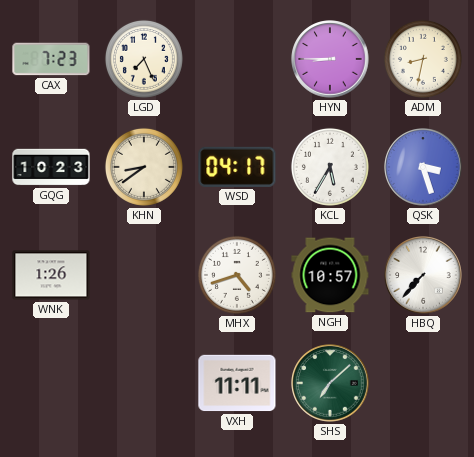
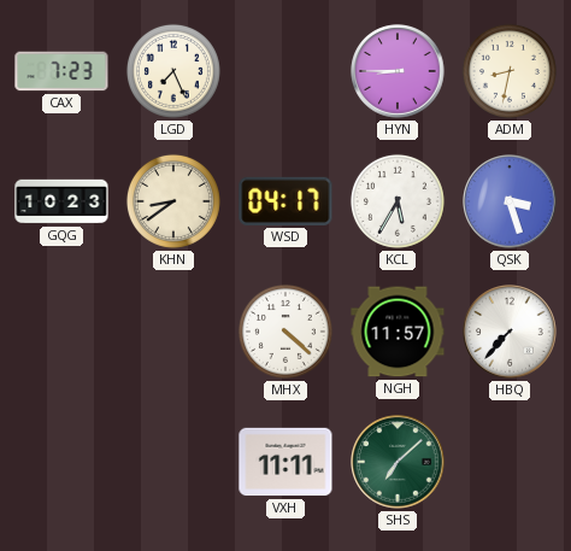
WNK: 1:26 -> none (51, 275)
MHX: 4:42 -> 4:22 (285, 332)
NGH: 10:57 -> 11:57 (398, 332)
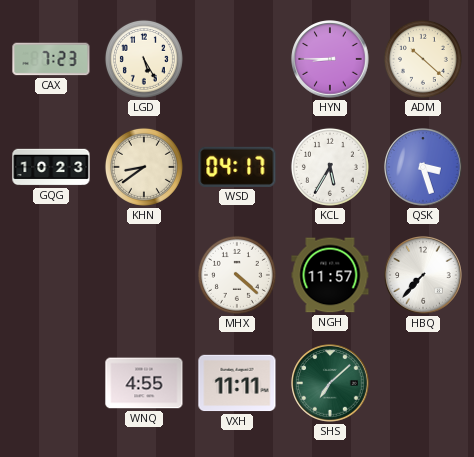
LGD: 7:26 -> 5:25 (144, 59)
ADM: 8:32 -> 10:22 (423, 59)
WNQ: none -> 4:55 (144, 383)
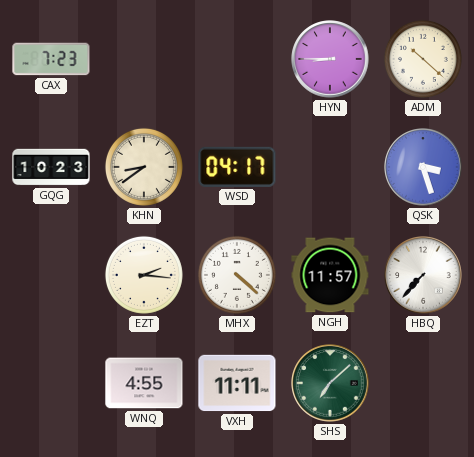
LGD: 5:25 -> none (144, 59)
KCL: 5:35 -> none (330, 167)
EZT: none -> 2:16 (144, 275)
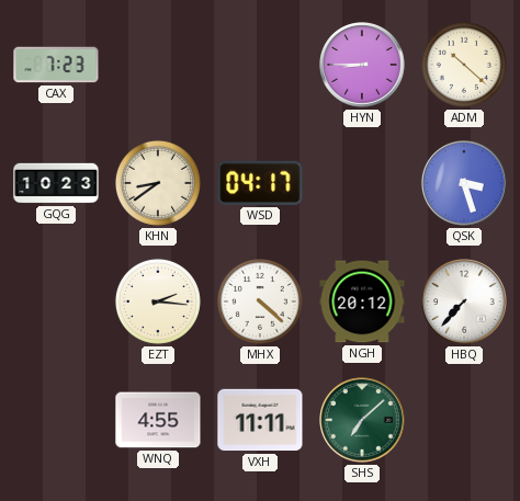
NGH: 11:57 -> 20:12 (362, 301)
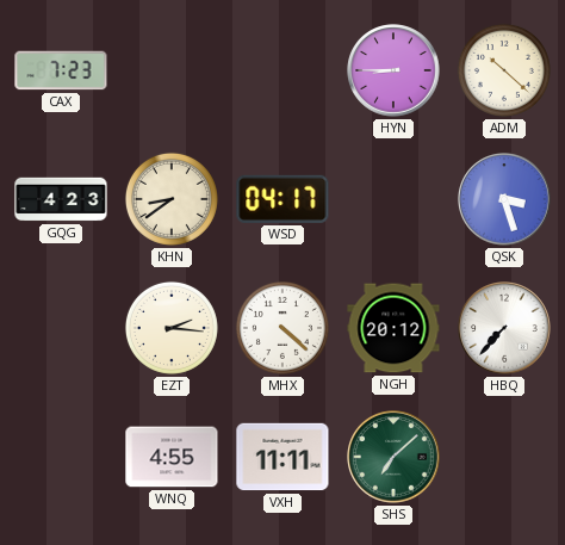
GQG: 10:23 -> 4:23 (61, 199)
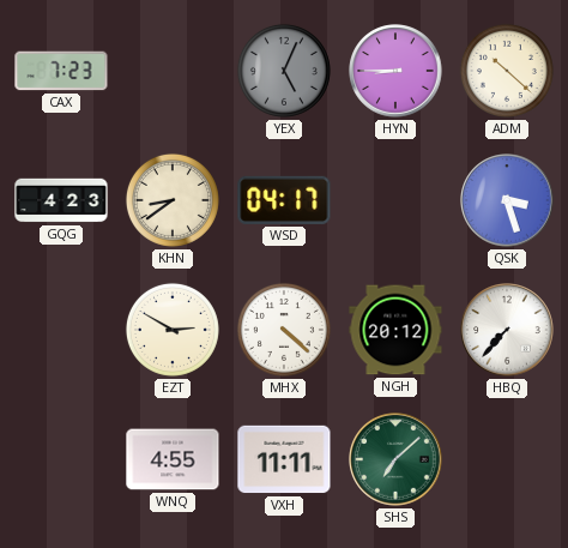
YEX: none -> 5:04 (284, 71)
EZT: 2:16 -> 2:50 (173, 330)
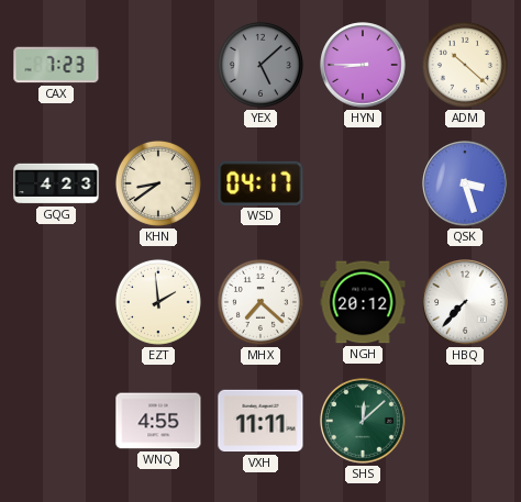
YEX: 5:04 -> 5:08 (260, 65)
EZT: 2:50 -> 1:59 (158, 302)
MHX: 4:22 -> 7:22 (260, 302)
SHS: 7:08 -> 12:08 (363, 421)
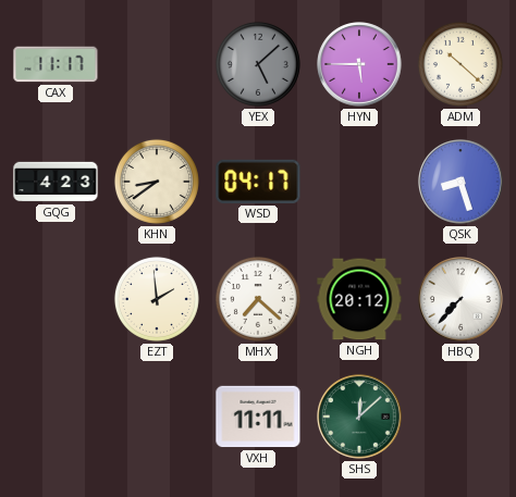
CAX: 7:23 -> 11:17 (56, 64)
HYN: 8:45 -> 5:45 (359, 64)
QSK: 3:27 -> 8:27 (460, 182)
WNQ: 4:55 -> none (158, 421)
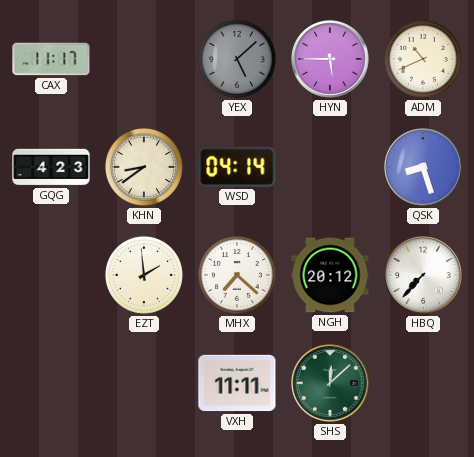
ADM: 10:22 -> 10:41 (423, 59)
WSD: 04:17 -> 04:14 (237, 167)
